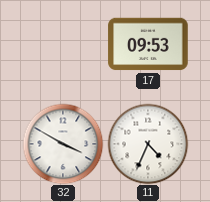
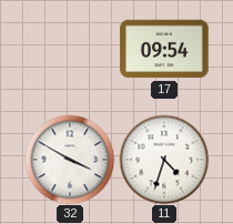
17: 09:53 -> 09:54 (164, 49)
11: 4:34 -> 4:33 (164, 160)
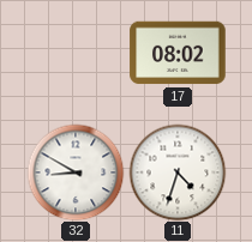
17: 09:54 -> 08:02 (178, 53)
32: 3:50 -> 8:50 (76, 173)
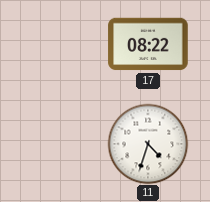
17: 08:02 -> 08:22 (148, 44)
32: 8:50 -> none (76, 173)
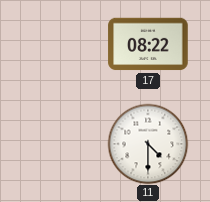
11: 4:33 -> 4:30 (148, 144)
